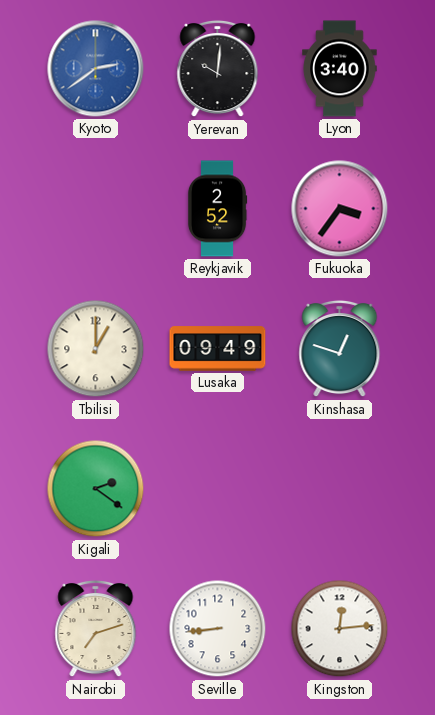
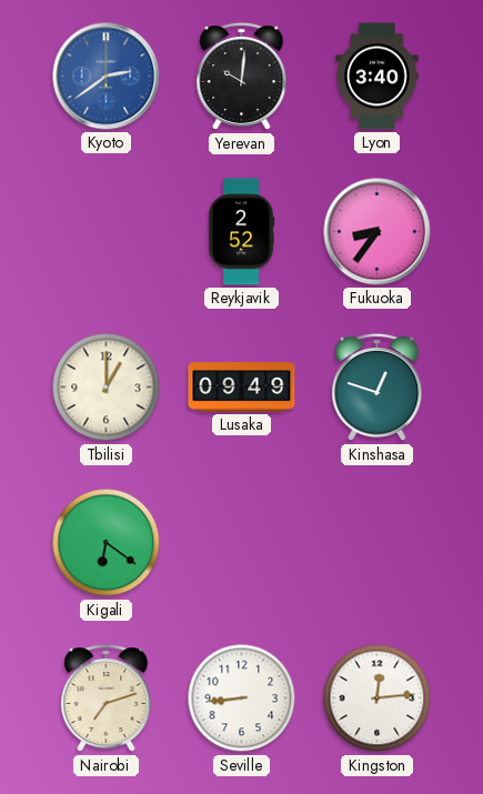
Fukuoka: 3:36 -> 8:36 (378, 232)
Kigali: 2:21 -> 6:21 (107, 543)
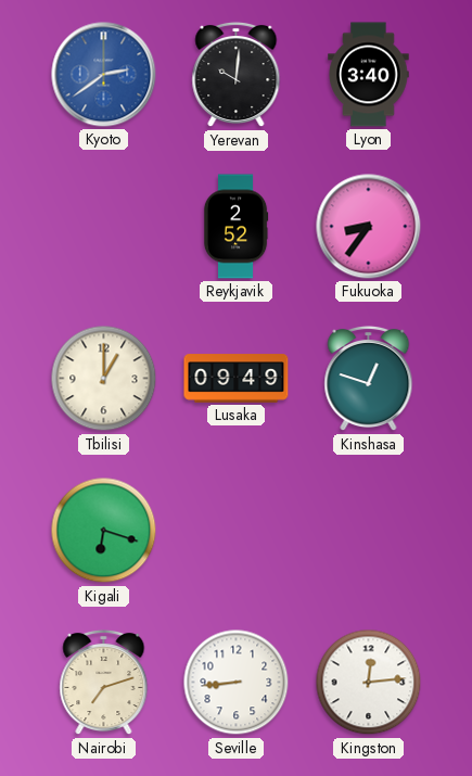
Kigali: 6:21 -> 6:18 (104, 531)
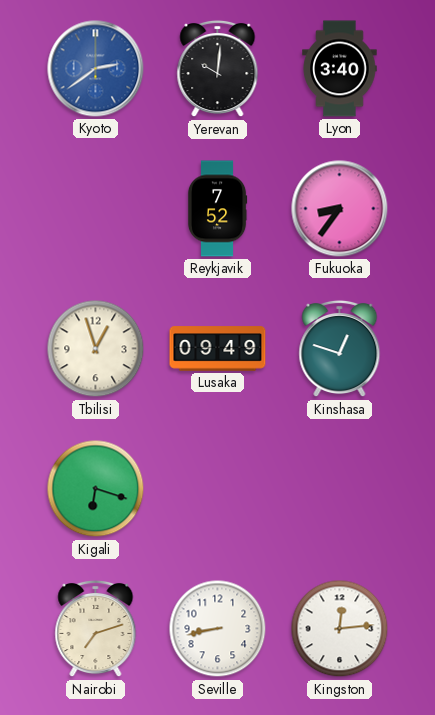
Reykjavik: 2:52 -> 7:52 (217, 209)
Tbilisi: 1:00 -> 12:57 (96, 349)
Seville: 8:44 -> 8:43 (218, 629)
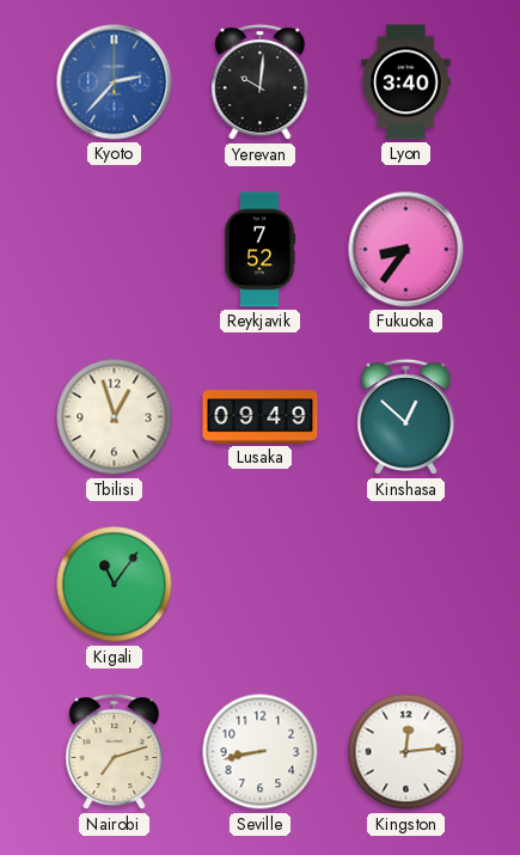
Kyoto: 2:39 -> 2:37 (115, 83)
Kinshasa: 12:48 -> 12:52 (406, 417)
Kigali: 6:18 -> 11:06 (115, 585)
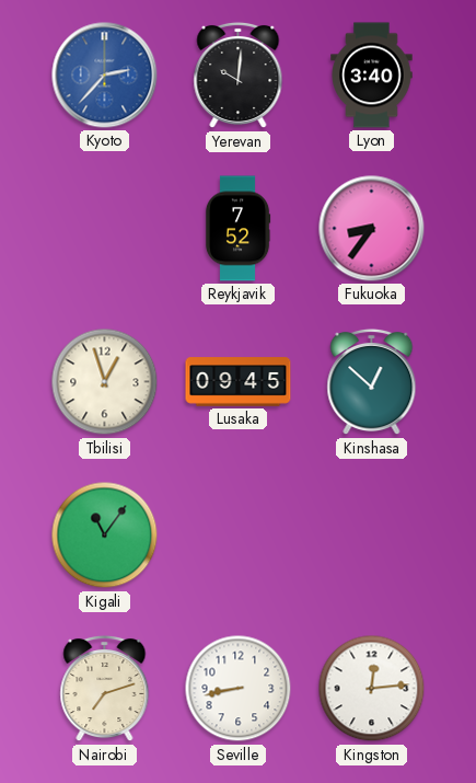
Lusaka: 09:49 -> 09:45 (239, 382)
